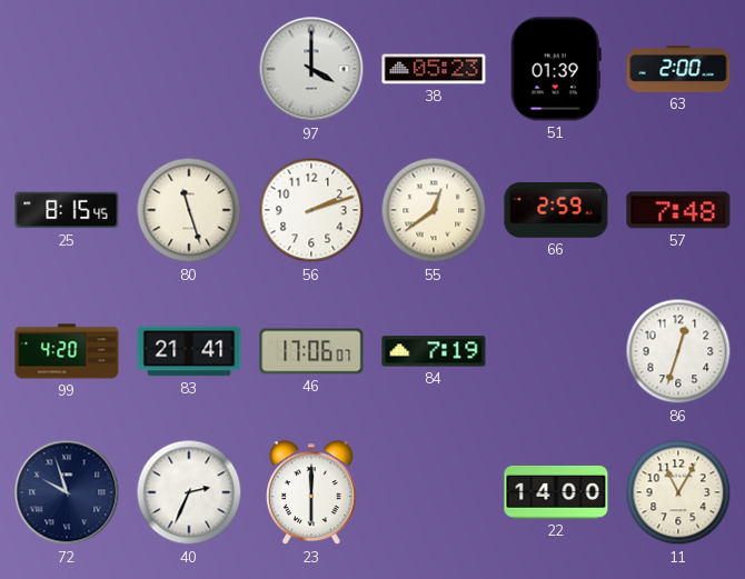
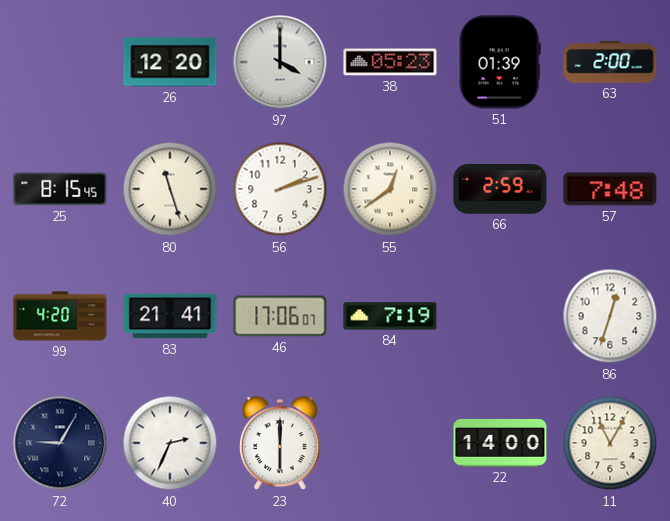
26: none -> 12:20 (170, 62)
72: 9:57 -> 9:05 (60, 443)
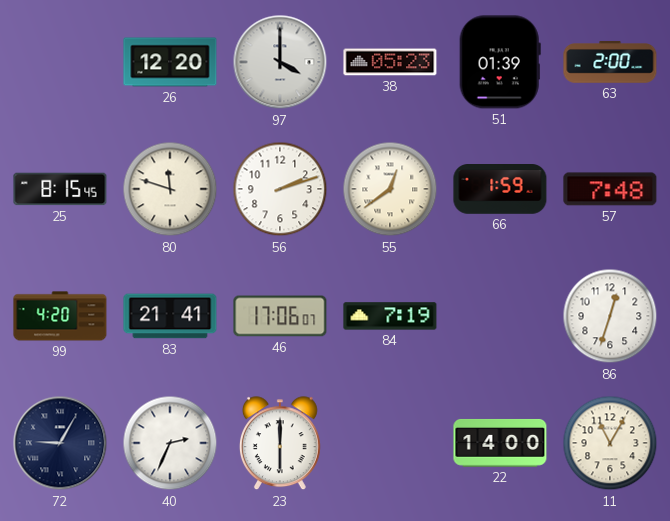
80: 11:27 -> 11:48 (170, 189)
66: 2:59 -> 1:59 (500, 189)
